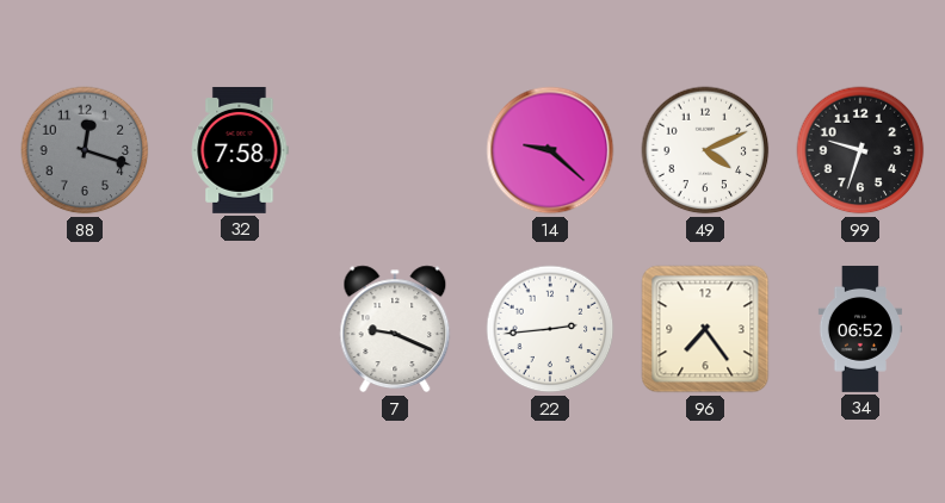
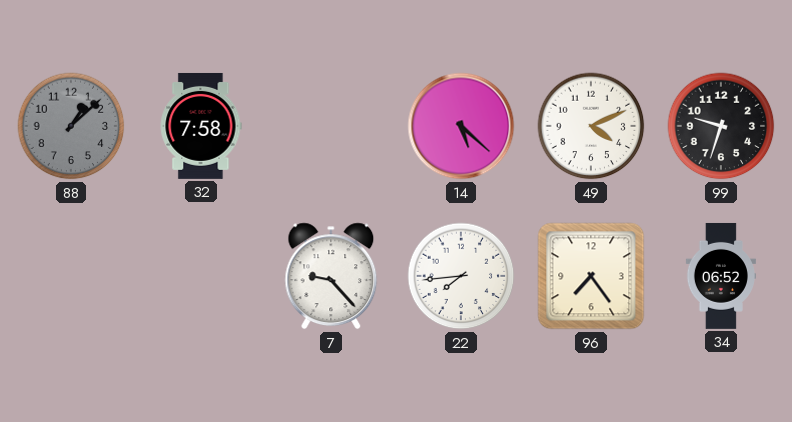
88: 12:18 -> 1:08 (71, 126)
14: 9:22 -> 5:22 (461, 126)
7: 9:19 -> 9:23 (331, 276)
22: 2:44 -> 7:44 (461, 276)
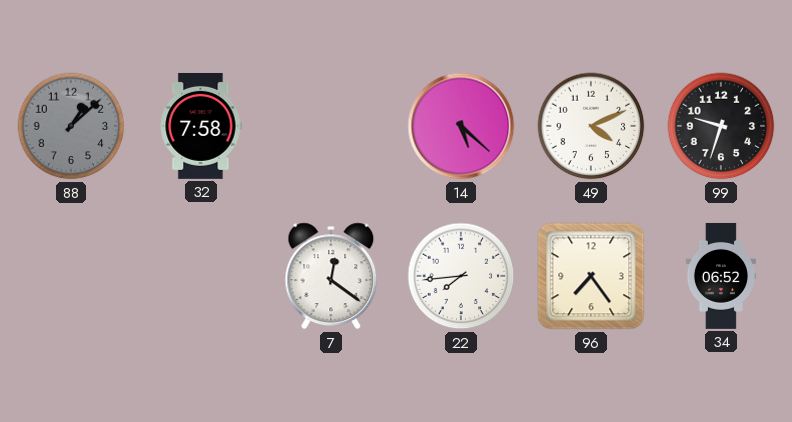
7: 9:23 -> 12:21 (331, 276)
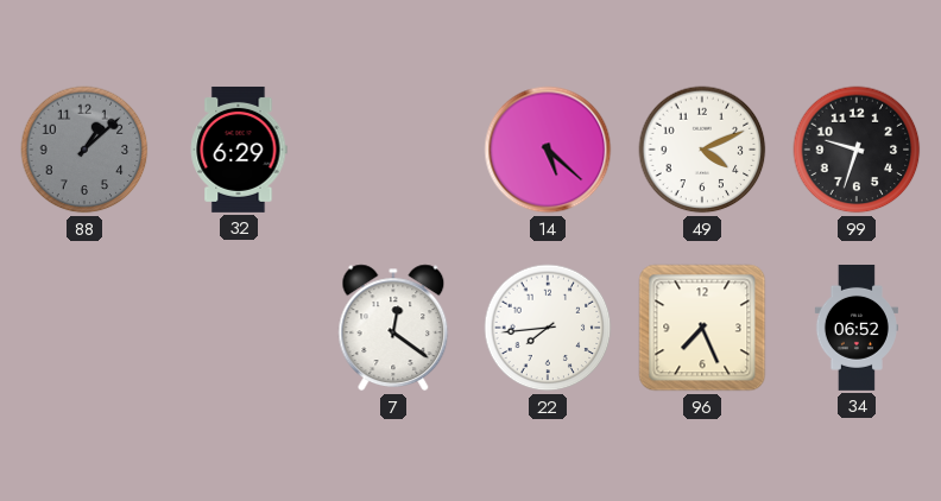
32: 7:58 -> 6:29 (239, 150)
96: 7:24 -> 7:26 (702, 328)
